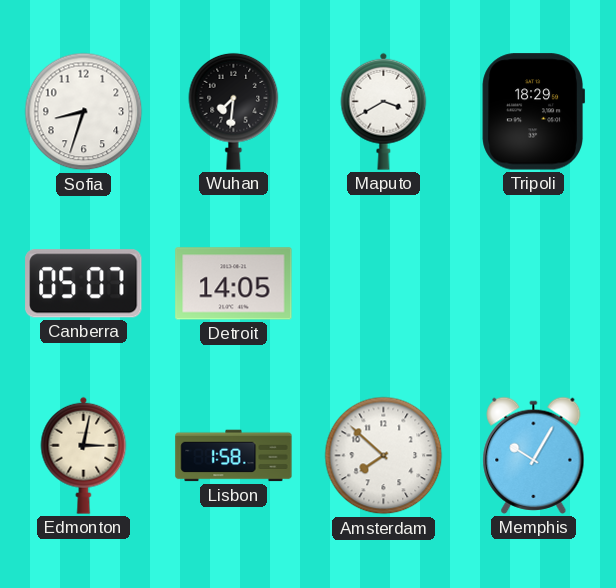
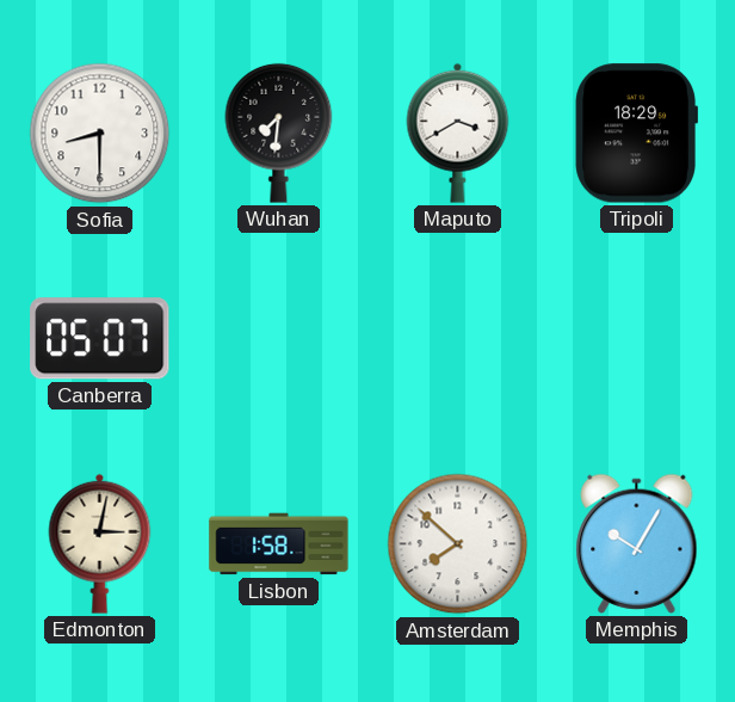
Sofia: 8:33 -> 8:30 (100, 134)
Detroit: 14:05 -> none (234, 284)
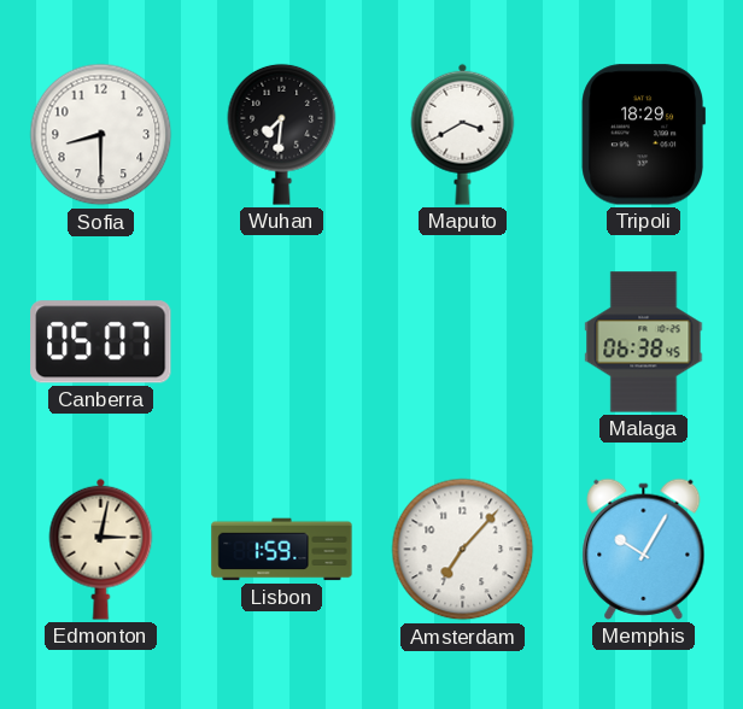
Malaga: none -> 06:38 (644, 342)
Lisbon: 1:58 -> 1:59 (282, 550)
Amsterdam: 7:52 -> 7:07 (463, 550)
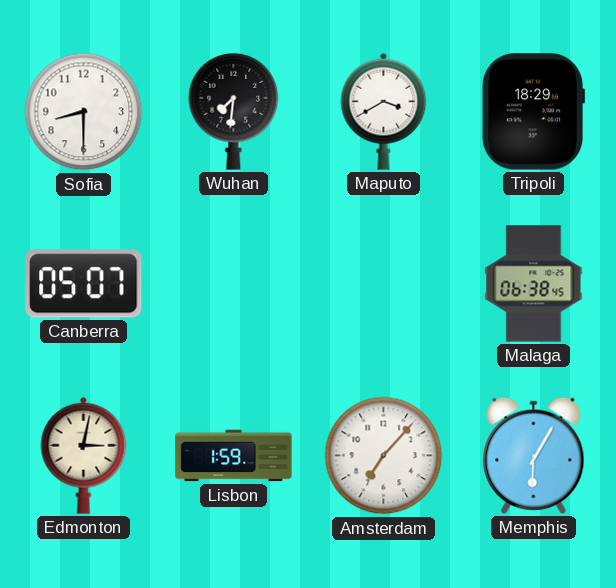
Memphis: 10:05 -> 6:05 (534, 455)
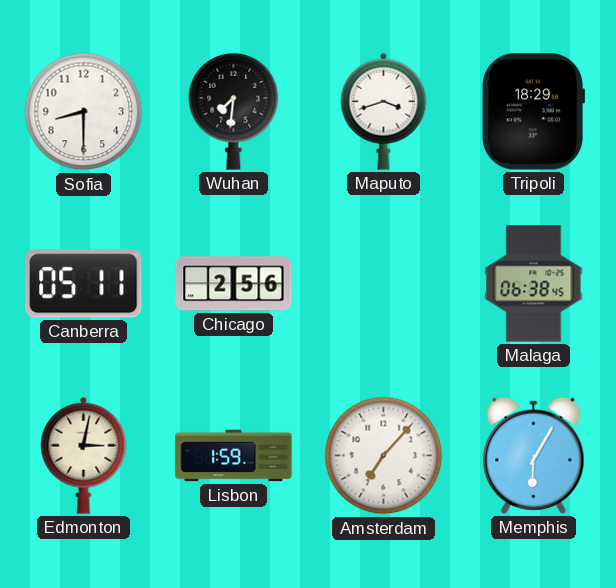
Maputo: 3:40 -> 3:42 (384, 111)
Canberra: 05:07 -> 05:11 (84, 284)
Chicago: none -> 2:56 (234, 284)
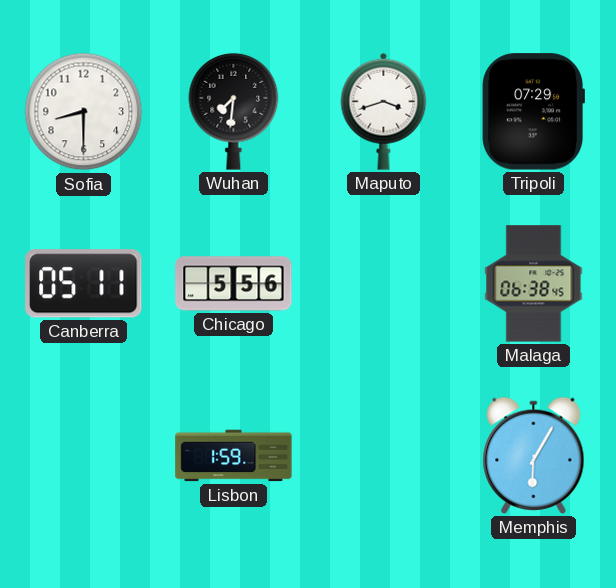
Tripoli: 18:29 -> 07:29 (533, 112)
Chicago: 2:56 -> 5:56 (234, 284)
Edmonton: 3:02 -> none (84, 455)
Amsterdam: 7:07 -> none (384, 456)
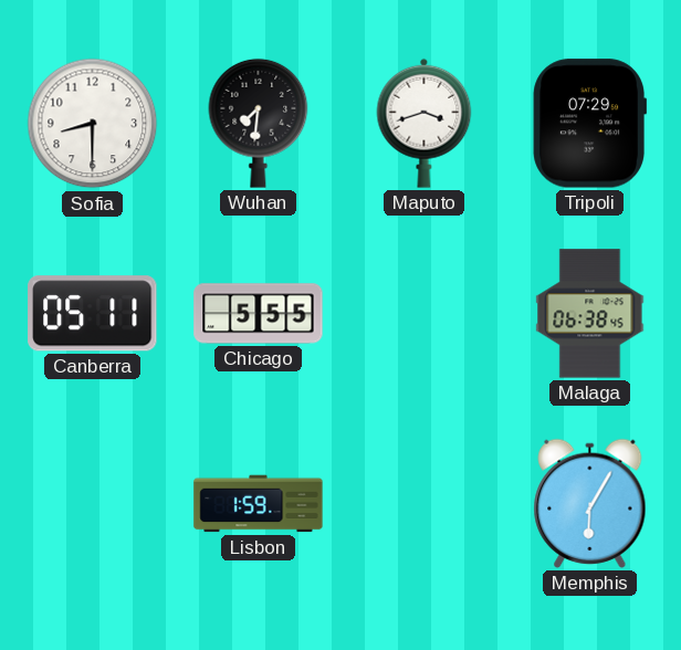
Chicago: 5:56 -> 5:55 (259, 314)
